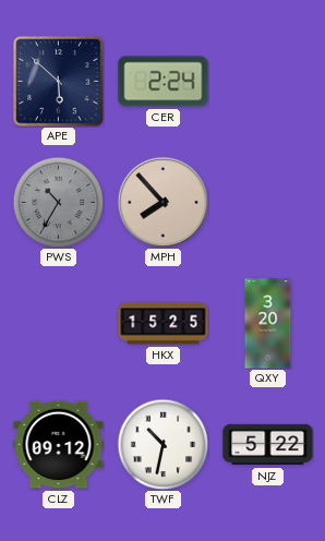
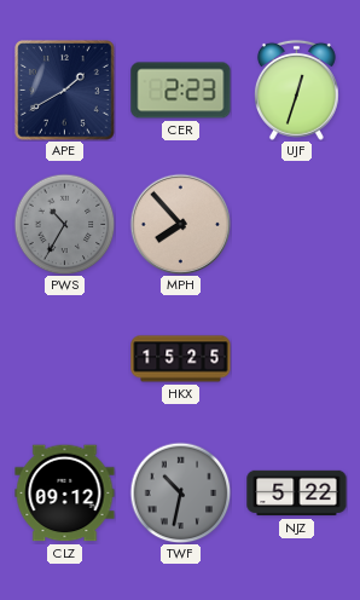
APE: 5:52 -> 1:40 (65, 91)
CER: 2:24 -> 2:23 (181, 91)
UJF: none -> 12:33 (296, 90)
QXY: 3:20 -> none (268, 324)
TWF dial: white -> grey (180, 492)
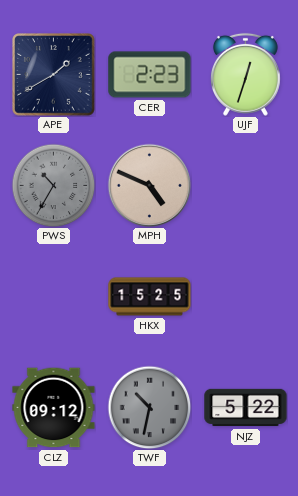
MPH: 7:53 -> 4:49 (149, 185)
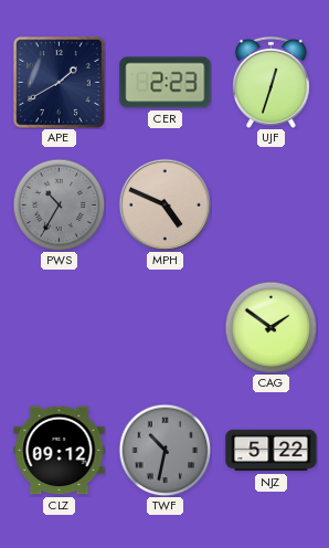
HKX: 15:25 -> none (150, 297)
CAG: none -> 1:51 (270, 327)
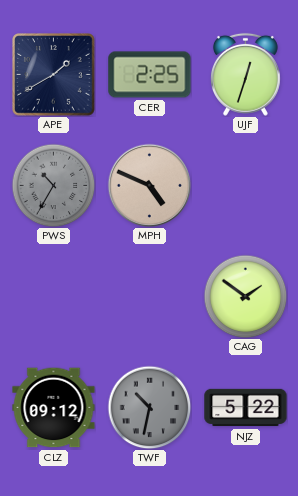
CER: 2:23 -> 2:25 (150, 75)
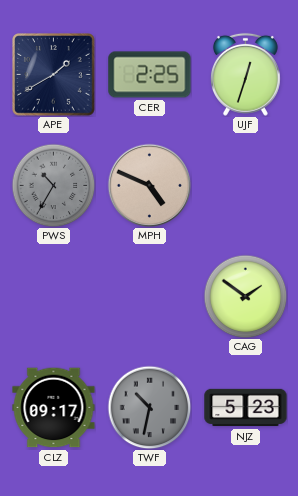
CLZ: 09:12 -> 09:17 (54, 408)
NJZ: 5:22 -> 5:23 (246, 408)
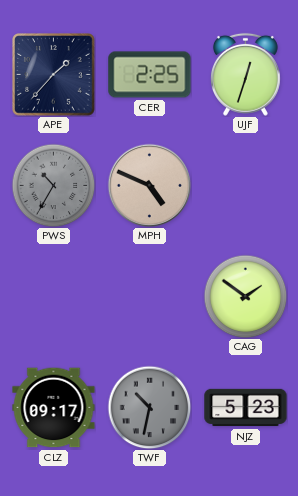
APE: 1:40 -> 1:37 (54, 75)
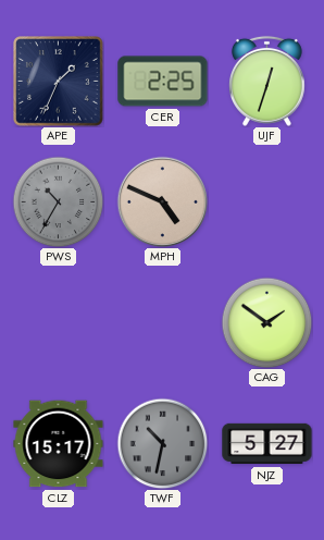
APE: 1:37 -> 1:34 (59, 82)
CLZ: 09:17 -> 15:17 (59, 444)
NJZ: 5:23 -> 5:27 (267, 444)
